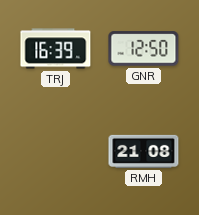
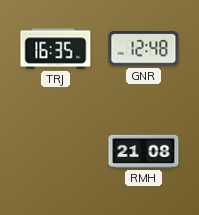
TRJ: 16:39 -> 16:35 (56, 49)
GNR: 12:50 -> 12:48 (144, 49)
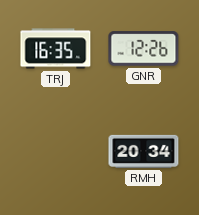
GNR: 12:48 -> 12:26 (144, 49)
RMH: 21:08 -> 20:34 (144, 151)
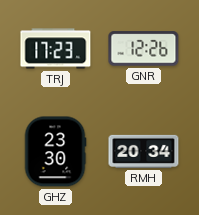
TRJ: 16:35 -> 17:23 (56, 49)
GHZ: none -> 23:30 (55, 152)
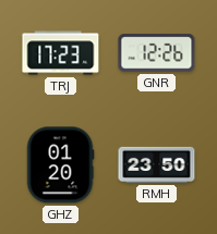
GHZ: 23:30 -> 01:20 (60, 165)
RMH: 20:34 -> 23:50 (157, 164)
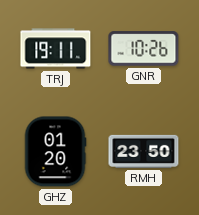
TRJ: 17:23 -> 19:11 (56, 49)
GNR: 12:26 -> 10:26 (144, 49)
